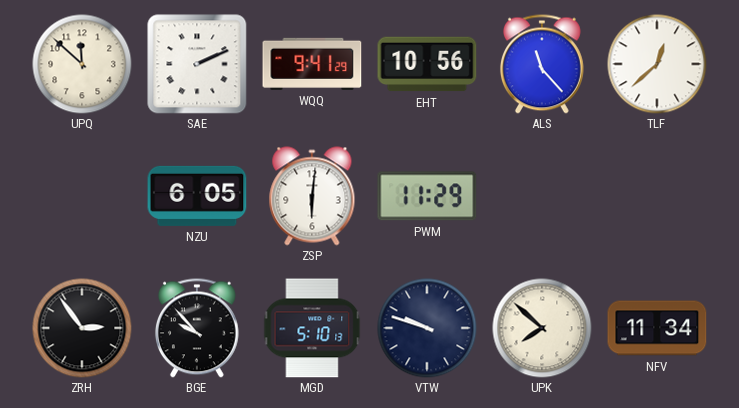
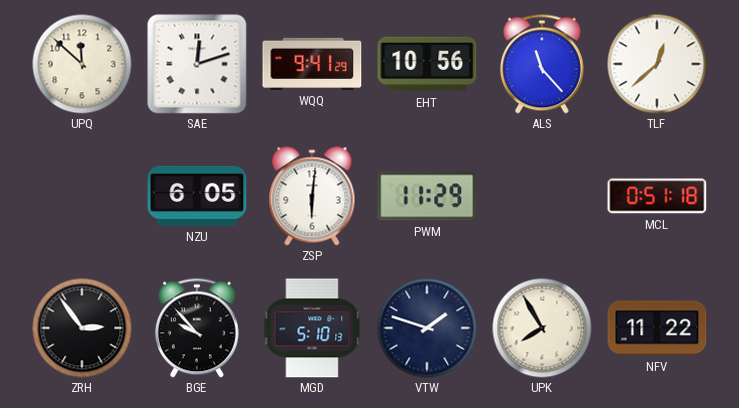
SAE: 2:11 -> 12:12 (197, 64)
MCL: none -> 0:51 (657, 196)
VTW: 9:48 -> 1:48 (427, 328)
UPK: 7:52 -> 7:55 (542, 328)
NFV: 11:34 -> 11:22 (657, 328)
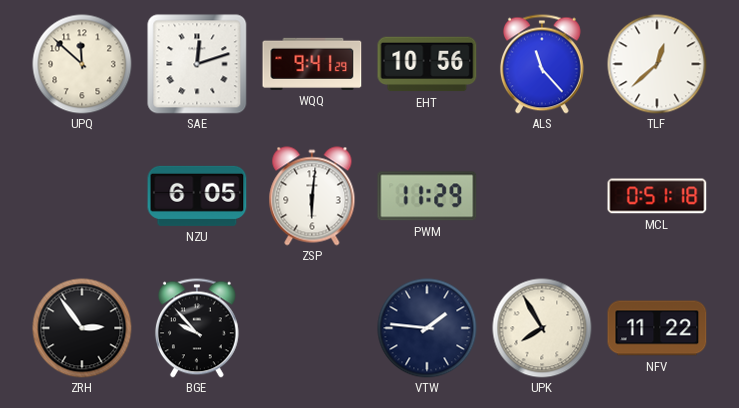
MGD: 5:10 -> none (312, 328)
VTW: 1:48 -> 1:46 (427, 328)
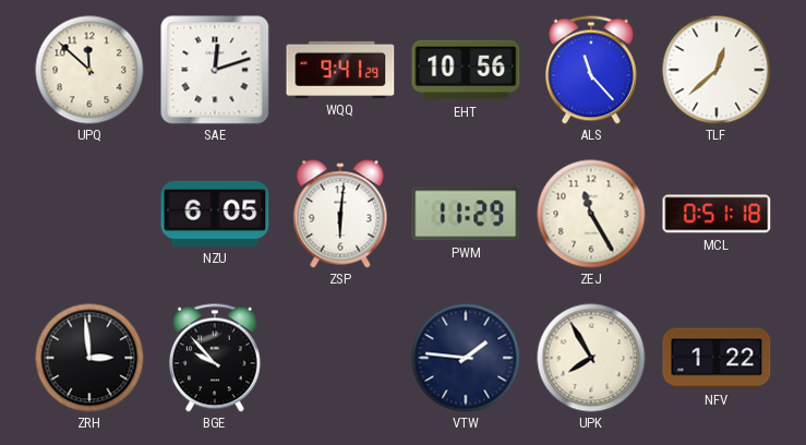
ZEJ: none -> 11:25 (591, 214)
ZRH: 2:54 -> 2:59 (89, 358)
NFV: 11:22 -> 1:22 (717, 358)
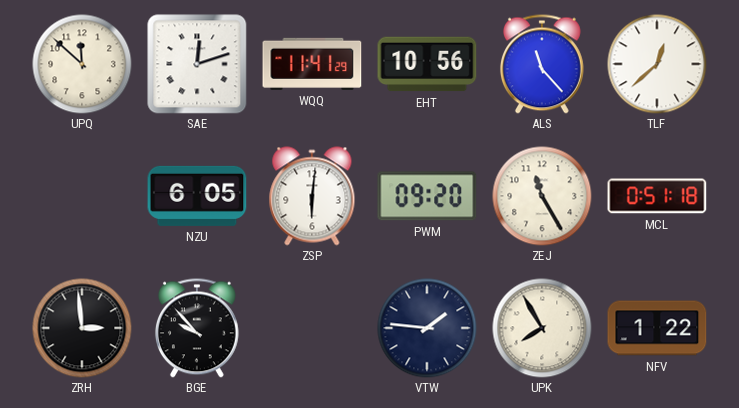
WQQ: 9:41 -> 11:41 (312, 64)
PWM: 11:29 -> 09:20 (427, 196)
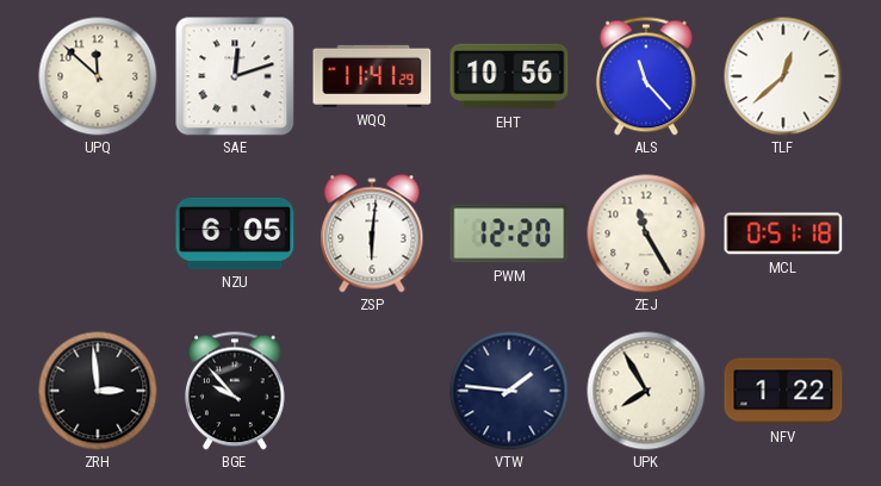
PWM: 09:20 -> 12:20 (509, 233)
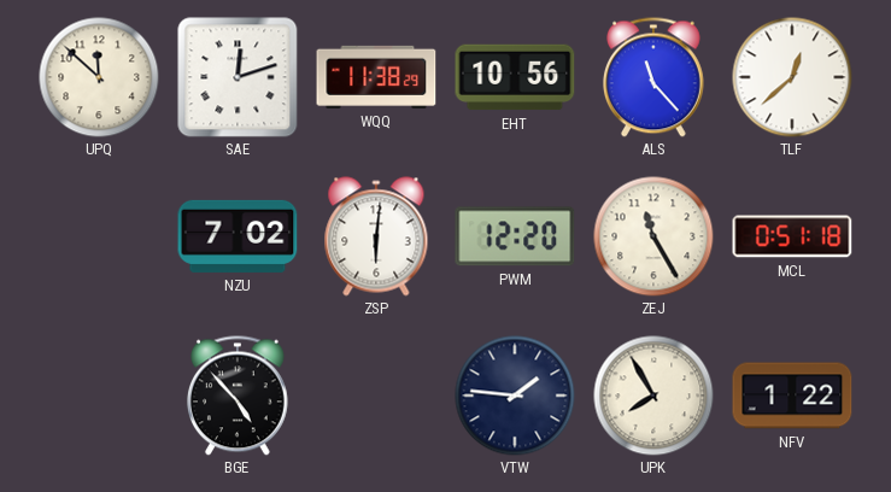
WQQ: 11:41 -> 11:38 (376, 77)
NZU: 6:05 -> 7:02 (238, 236)
ZRH: 2:59 -> none (98, 391)
BGE: 9:53 -> 4:53 (238, 396)
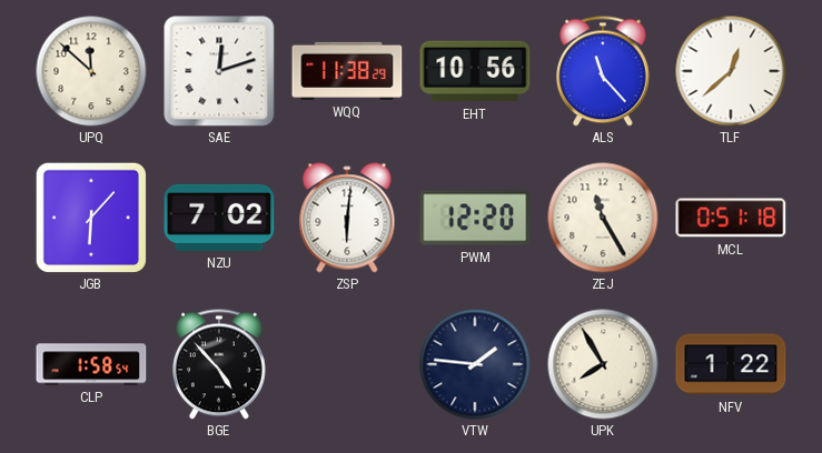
JGB: none -> 6:07 (91, 218)
CLP: none -> 1:58 (91, 364)
